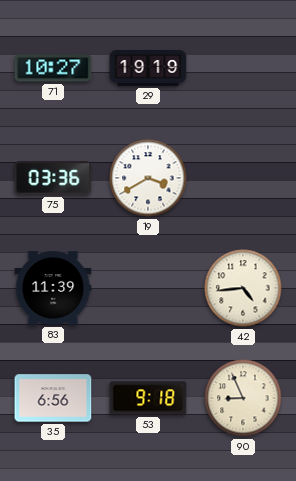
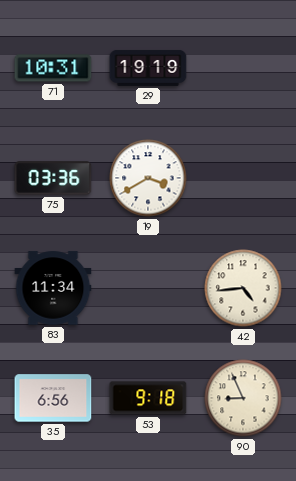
71: 10:27 -> 10:31 (53, 68)
83: 11:39 -> 11:34 (53, 288)
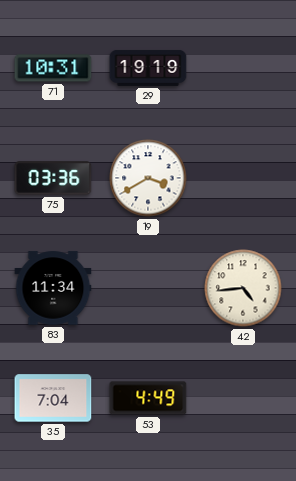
35: 6:56 -> 7:04 (53, 398)
53: 9:18 -> 4:49 (148, 398)
90: 8:56 -> none (243, 398)
